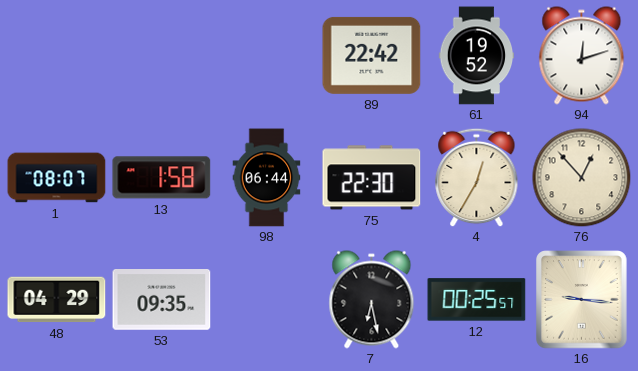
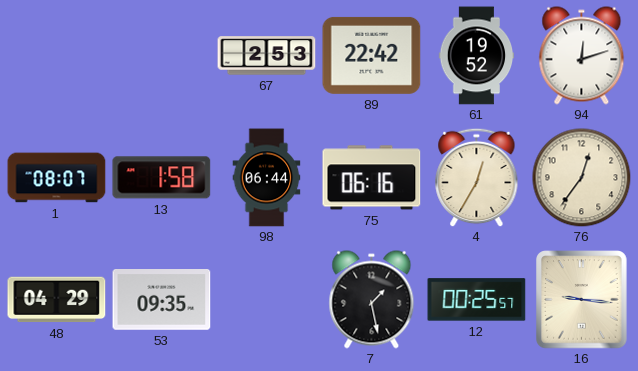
67: none -> 2:53 (267, 56)
75: 22:30 -> 06:16 (372, 178)
76: 12:53 -> 12:36 (582, 178)
7: 6:28 -> 1:28 (372, 300)
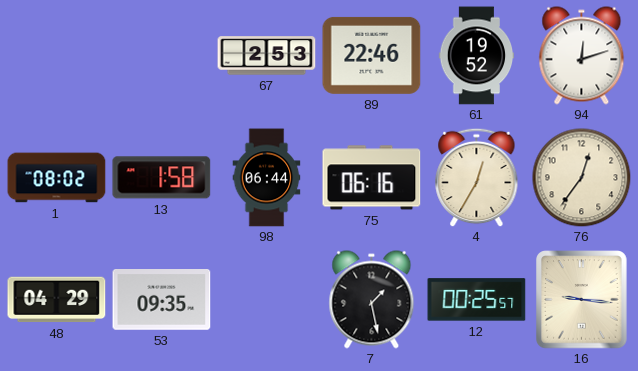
89: 22:42 -> 22:46 (372, 55)
1: 08:07 -> 08:02 (57, 178)
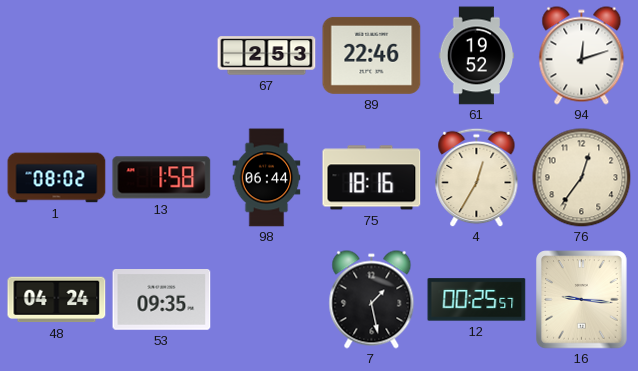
75: 06:16 -> 18:16 (372, 178)
48: 04:29 -> 04:24 (57, 300)
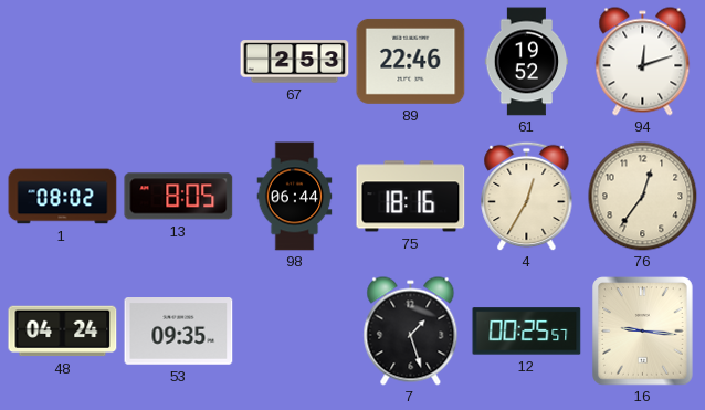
13: 1:58 -> 8:05 (179, 197)
7: 1:28 -> 1:27 (411, 332)
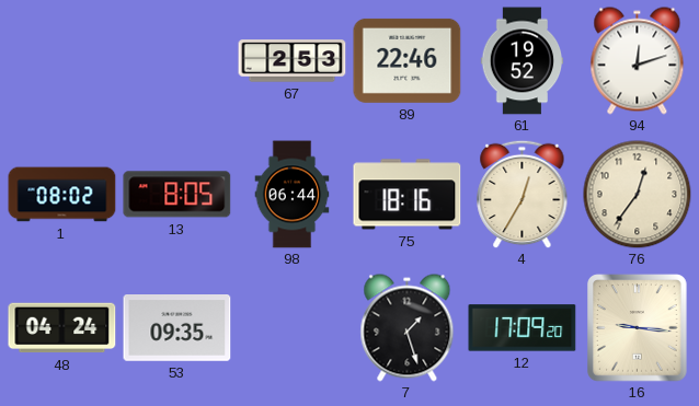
12: 00:25 -> 17:09 (523, 328)
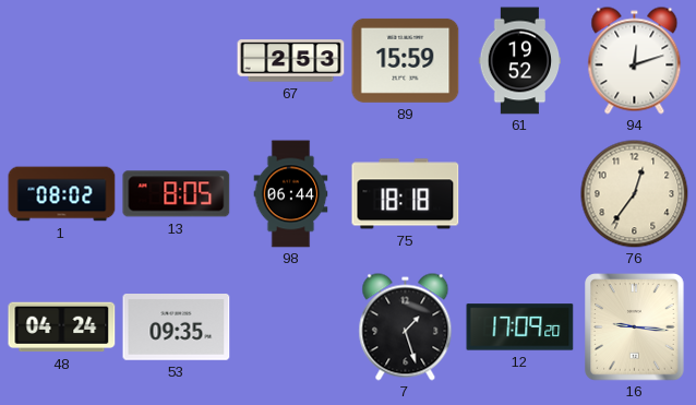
89: 22:46 -> 15:59 (406, 60)
75: 18:16 -> 18:18 (406, 194)
4: 12:35 -> none (523, 194)
